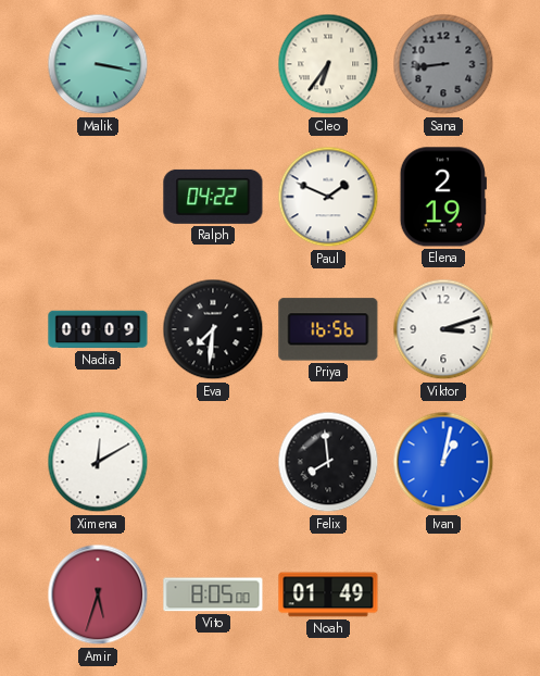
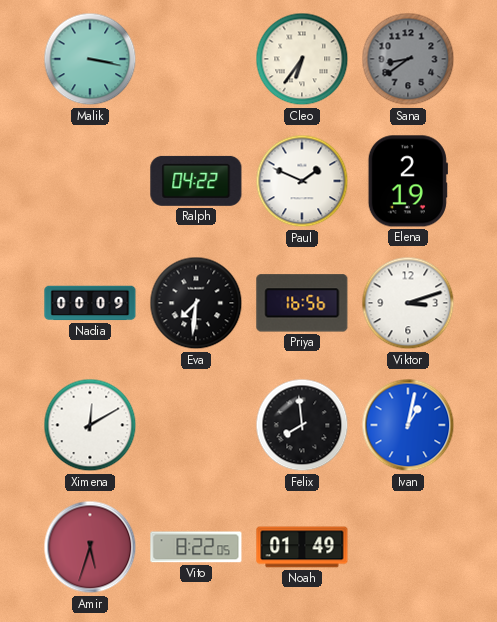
Sana: 8:44 -> 8:39 (408, 59)
Vito: 8:05 -> 8:22 (196, 547)
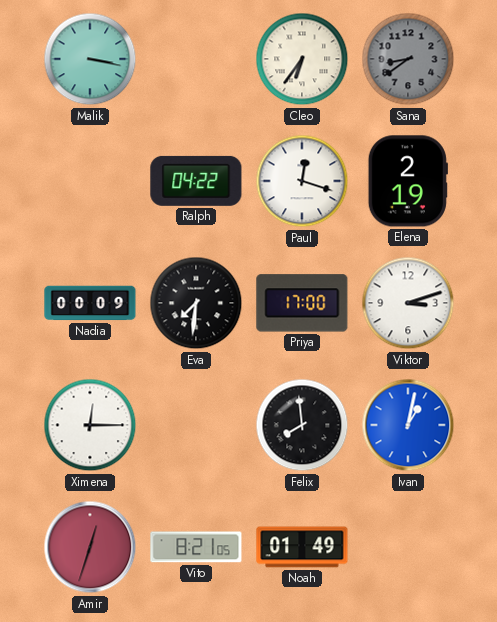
Paul: 1:49 -> 12:18 (302, 181)
Priya: 16:56 -> 17:00 (302, 303)
Ximena: 12:10 -> 12:15 (90, 425)
Amir: 5:33 -> 12:33 (90, 547)
Vito: 8:22 -> 8:21 (196, 547)
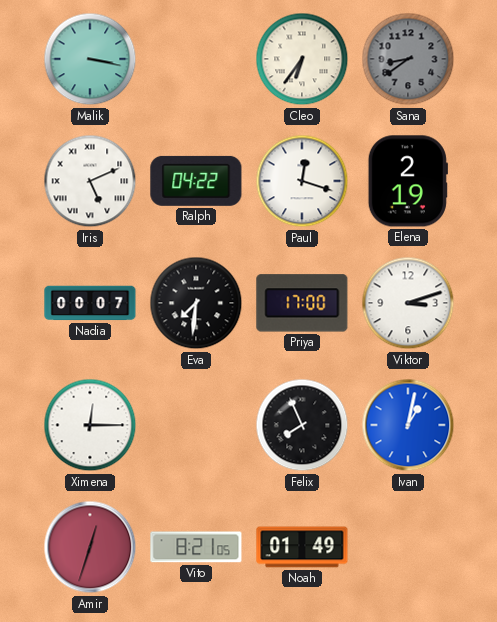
Iris: none -> 5:11 (90, 181)
Nadia: 00:09 -> 00:07 (90, 303)
Felix: 7:59 -> 7:56 (302, 425)
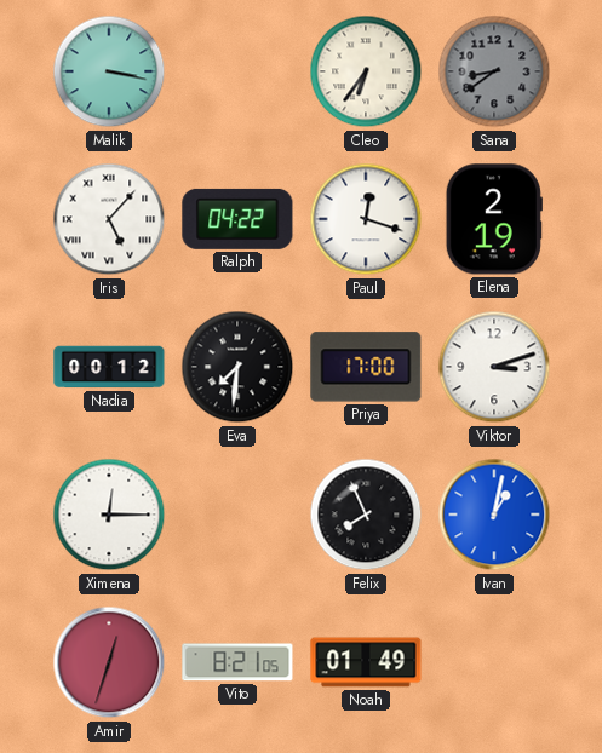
Iris: 5:11 -> 5:07 (109, 219)
Nadia: 00:07 -> 00:12 (109, 367)
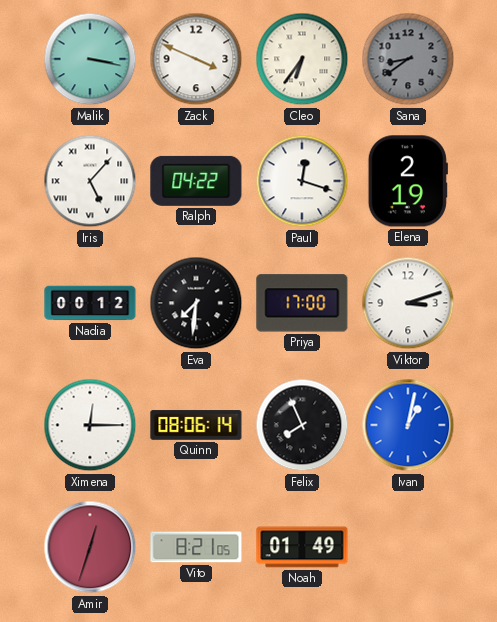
Zack: none -> 3:49 (196, 59)
Quinn: none -> 08:06 (196, 425)
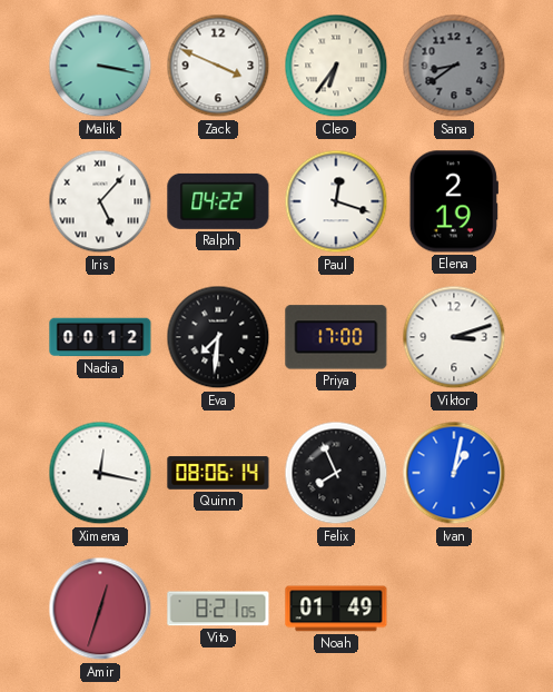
Ximena: 12:15 -> 12:17 (100, 473)
